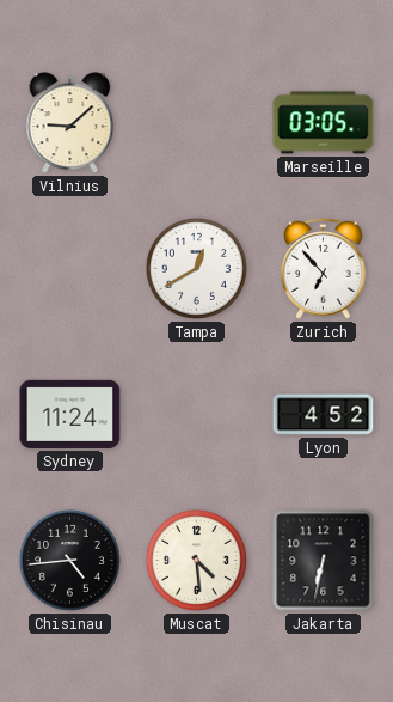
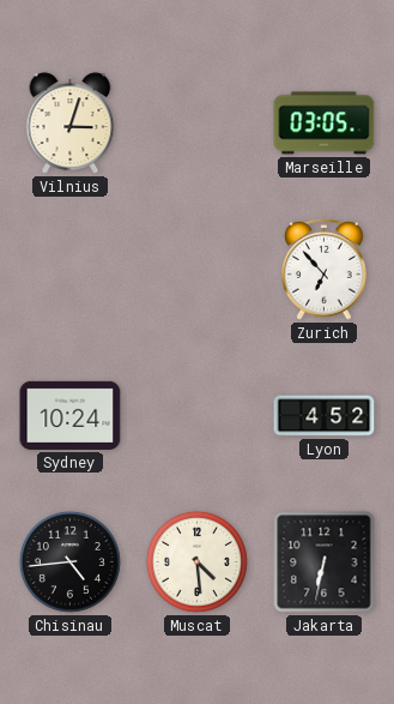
Vilnius: 9:08 -> 3:03 (71, 124)
Tampa: 12:40 -> none (196, 268)
Sydney: 11:24 -> 10:24 (71, 415)
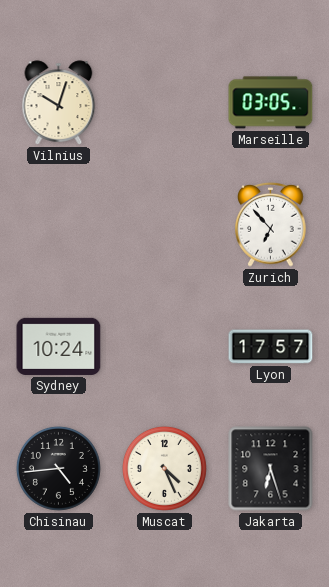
Vilnius: 3:03 -> 10:03 (59, 103)
Lyon: 4:52 -> 17:57 (271, 347)
Muscat: 4:29 -> 4:26 (164, 468)
Jakarta: 6:32 -> 6:27 (271, 469)
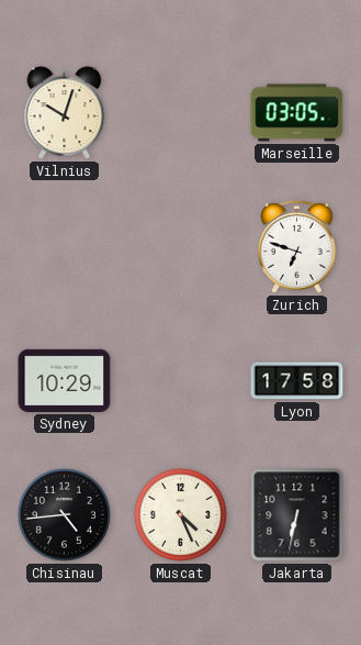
Zurich: 6:53 -> 6:48 (297, 246)
Sydney: 10:24 -> 10:29 (65, 380)
Lyon: 17:57 -> 17:58 (297, 381)
Jakarta: 6:27 -> 6:32 (297, 515)
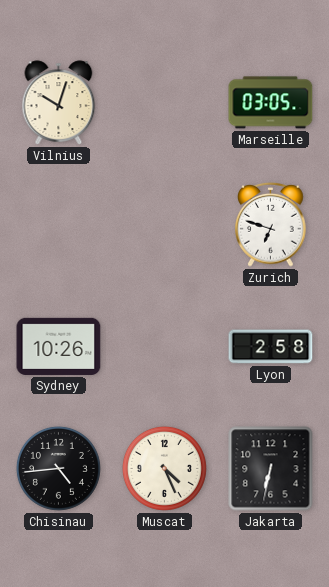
Sydney: 10:29 -> 10:26 (59, 346)
Lyon: 17:58 -> 2:58 (271, 347)
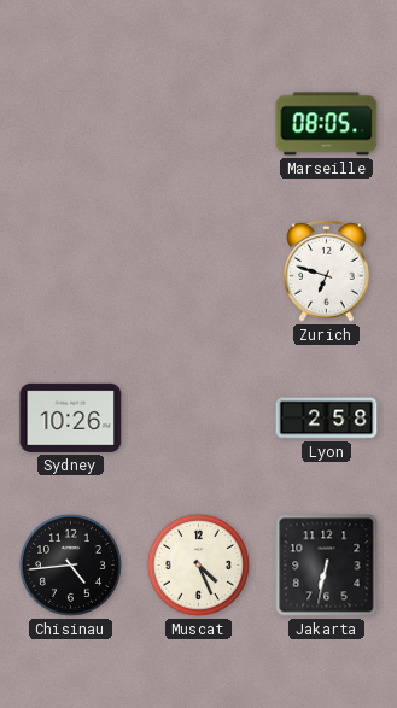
Vilnius: 10:03 -> none (59, 103)
Marseille: 03:05 -> 08:05 (327, 124)
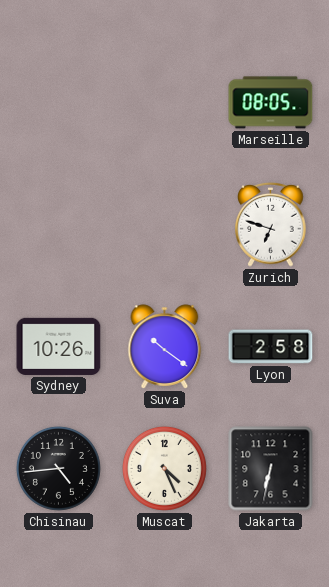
Suva: none -> 10:21 (165, 347)
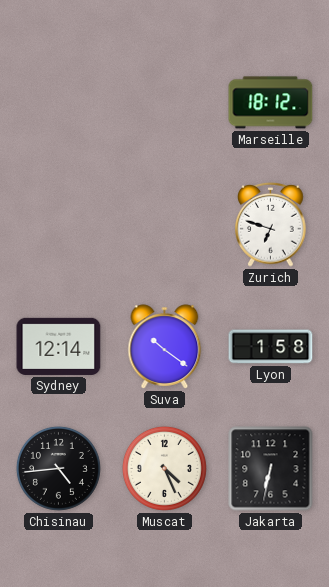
Marseille: 08:05 -> 18:12 (271, 103)
Sydney: 10:26 -> 12:14 (59, 346)
Lyon: 2:58 -> 1:58 (271, 347)
